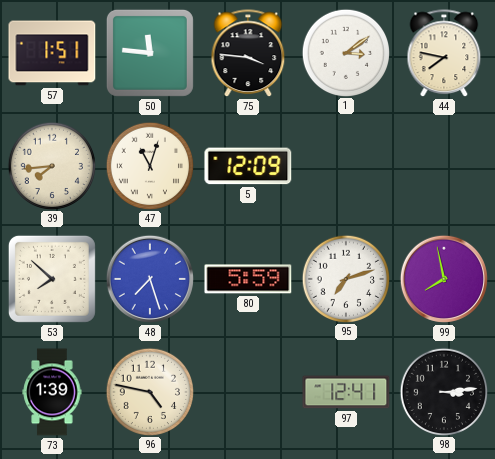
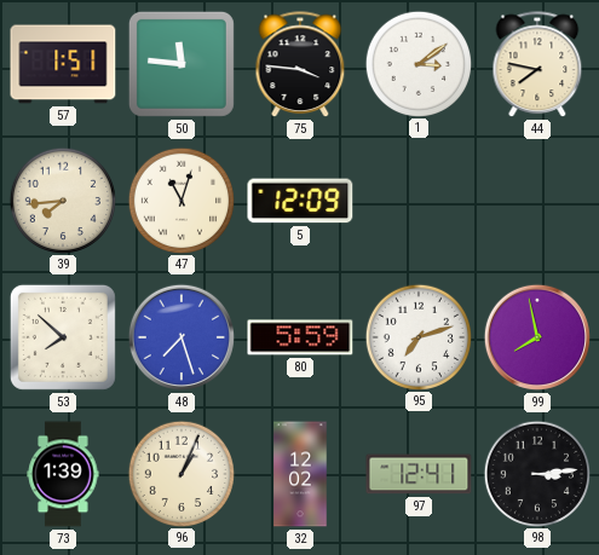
96: 4:47 -> 1:04 (180, 473)
32: none -> 12:02 (300, 474)
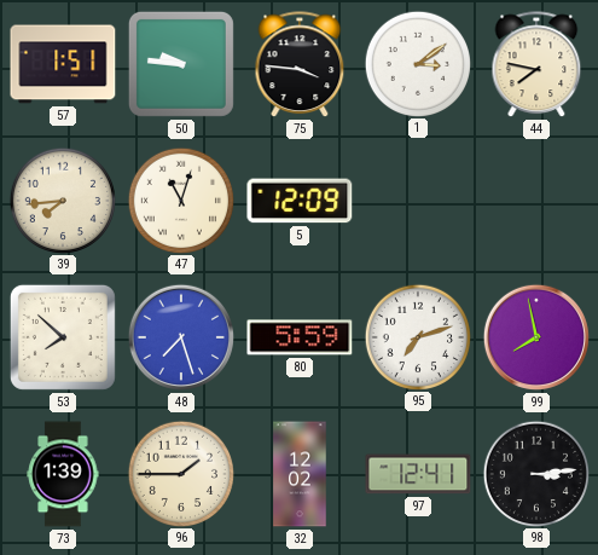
50: 11:46 -> 9:46 (181, 64)
96: 1:04 -> 1:45 (180, 473)
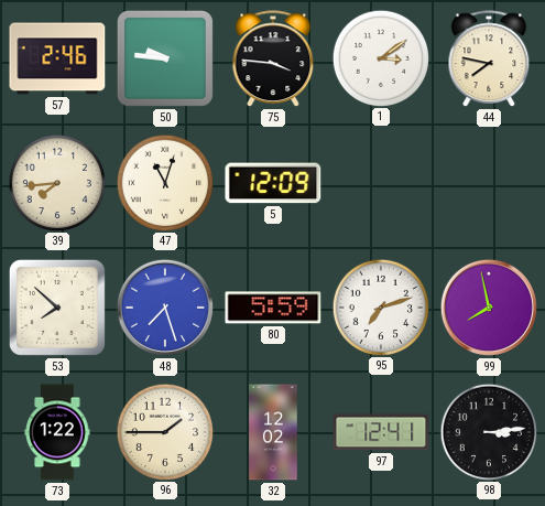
57: 1:51 -> 2:46 (57, 58)
73: 1:39 -> 1:22 (57, 432)
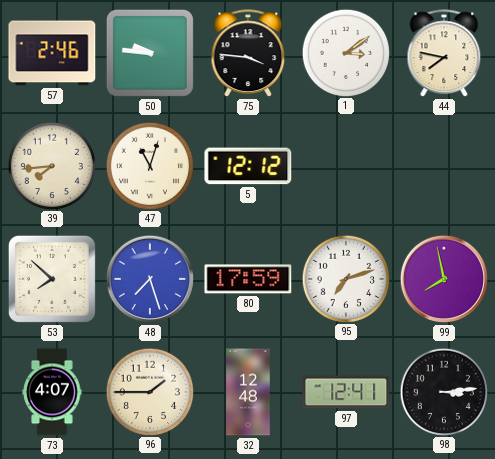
5: 12:09 -> 12:12 (248, 166)
80: 5:59 -> 17:59 (248, 279)
73: 1:22 -> 4:07 (52, 392)
32: 12:02 -> 12:48 (248, 392)
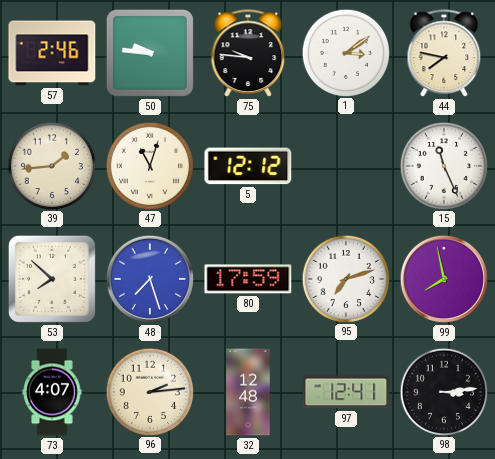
75: 3:46 -> 9:46 (248, 54)
39: 7:44 -> 1:44 (51, 165)
15: none -> 11:26 (443, 165)
96: 1:45 -> 2:14 (149, 391)
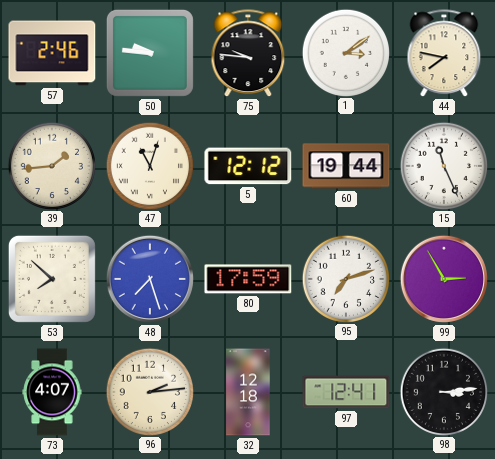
60: none -> 19:44 (346, 166)
99: 7:58 -> 2:55 (444, 279)
32: 12:48 -> 12:18 (248, 392)
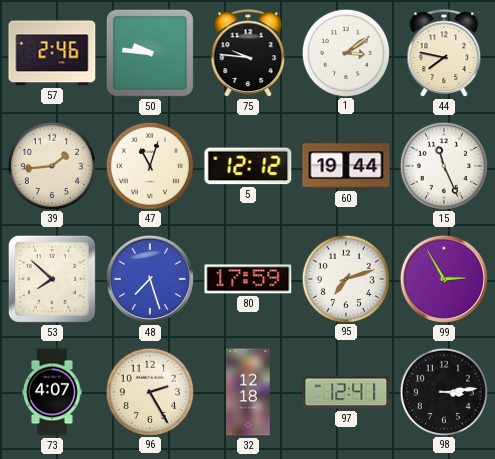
96: 2:14 -> 2:25 (149, 391)
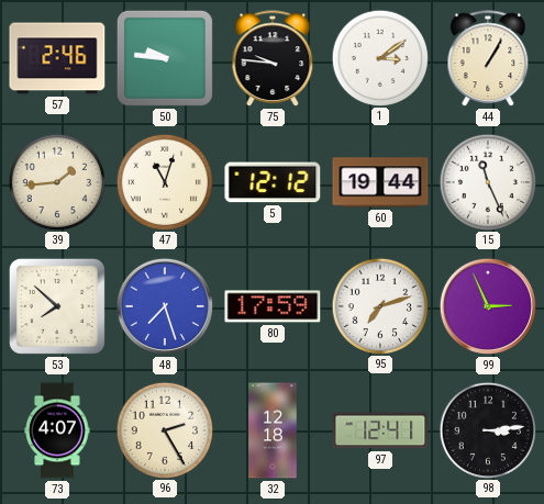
44: 7:47 -> 1:05 (488, 59)
99: 2:55 -> 2:56 (488, 306)
